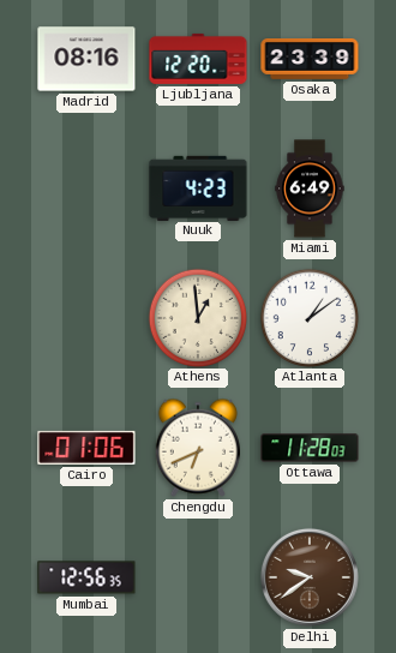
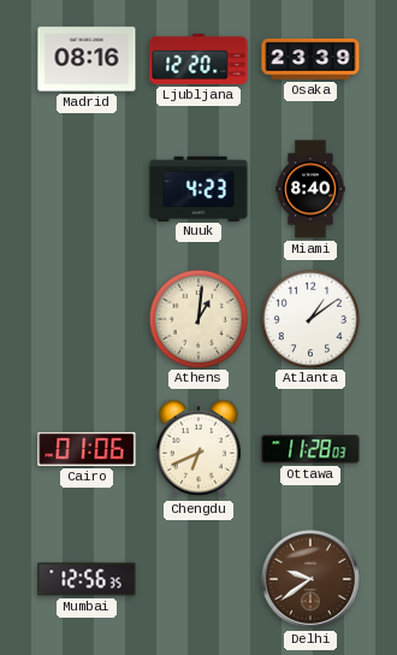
Miami: 6:49 -> 8:40 (310, 189)
Athens: 12:59 -> 1:01 (197, 318)
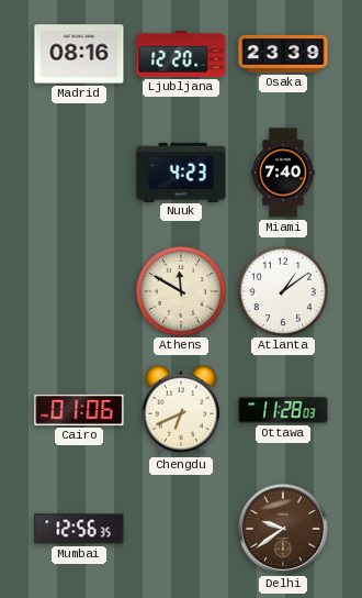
Miami: 8:40 -> 7:40 (283, 173)
Athens: 1:01 -> 11:50 (180, 290)
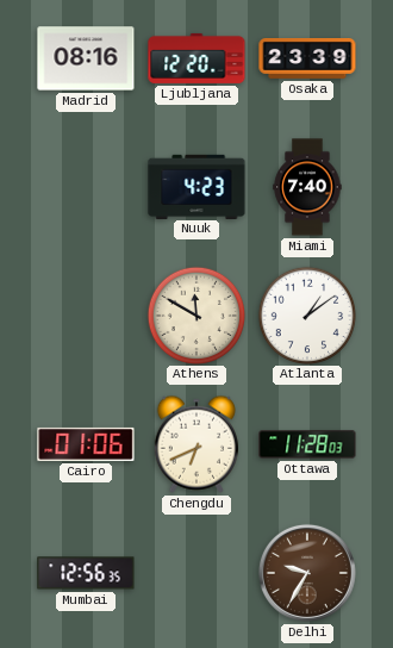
Delhi: 9:39 -> 9:35 (307, 573)
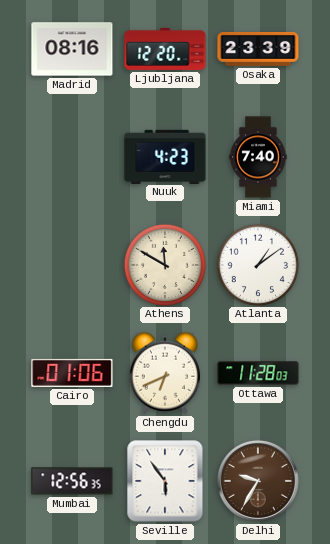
Seville: none -> 5:54 (165, 481)
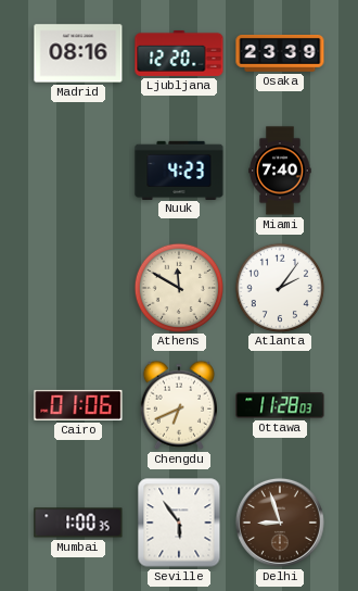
Atlanta: 1:09 -> 2:06 (279, 287)
Mumbai: 12:56 -> 1:00 (78, 523)
Delhi: 9:35 -> 8:57 (280, 523)
